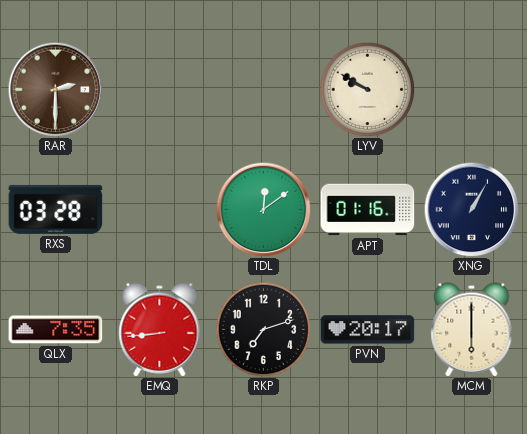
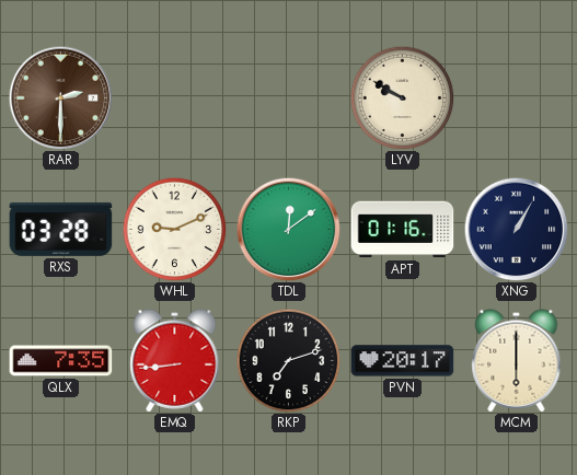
WHL: none -> 9:11 (174, 229)
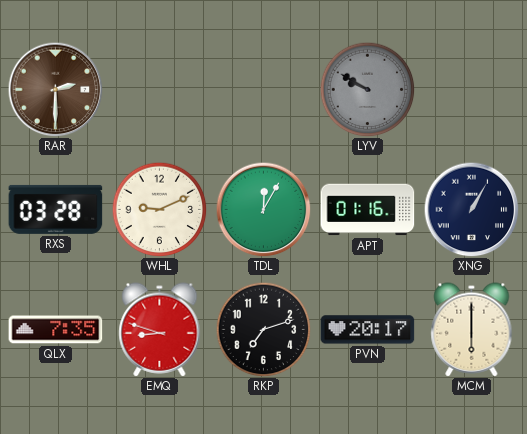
LYV dial: cream -> grey (367, 89)
TDL: 12:09 -> 12:05 (263, 209)
EMQ: 8:44 -> 8:48 (160, 330)
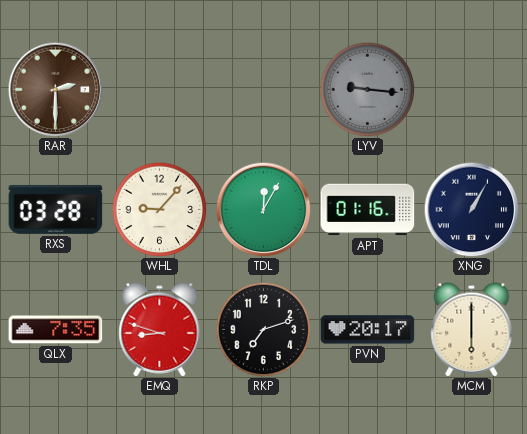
LYV: 9:50 -> 9:16 (367, 89)
WHL: 9:11 -> 9:07 (159, 209)
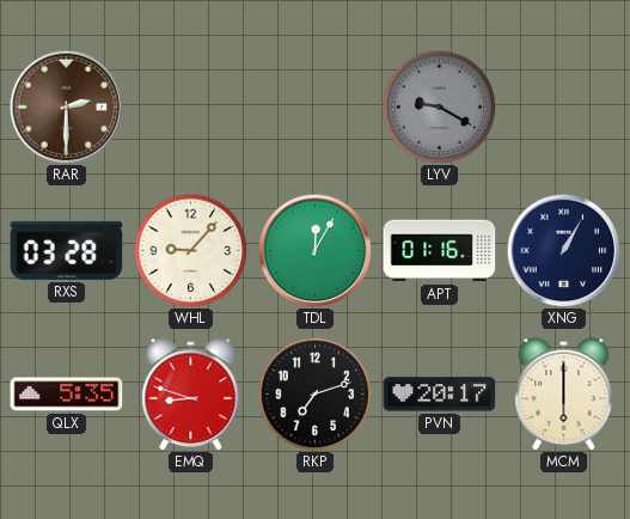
LYV: 9:16 -> 9:20 (439, 106)
QLX: 7:35 -> 5:35 (67, 395)
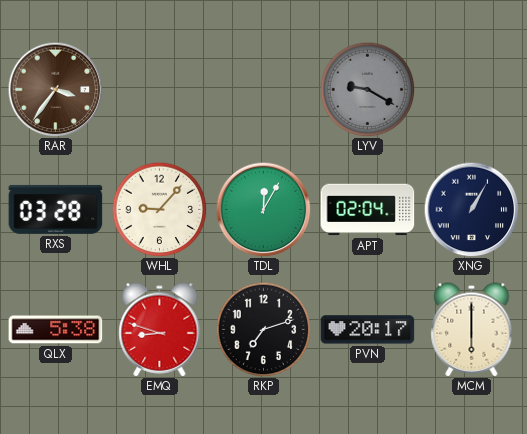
RAR: 2:30 -> 3:36 (55, 89)
APT: 01:16 -> 02:04 (368, 210)
QLX: 5:35 -> 5:38 (56, 330)
